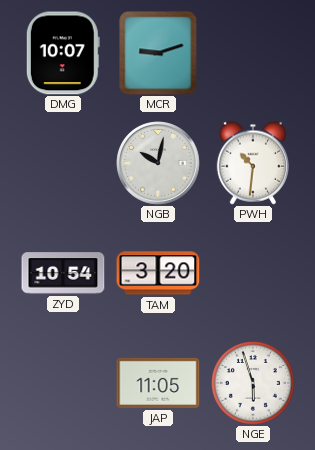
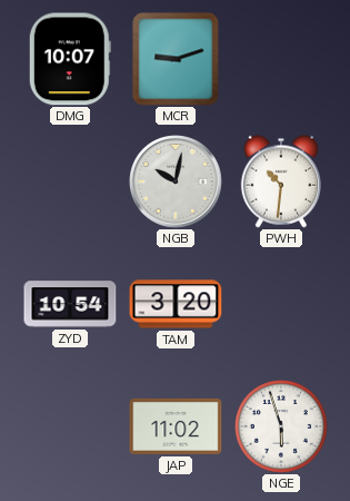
JAP: 11:05 -> 11:02 (176, 426)
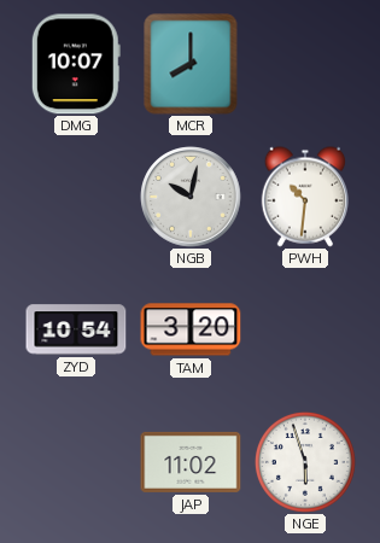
MCR: 9:12 -> 8:00 (191, 64)
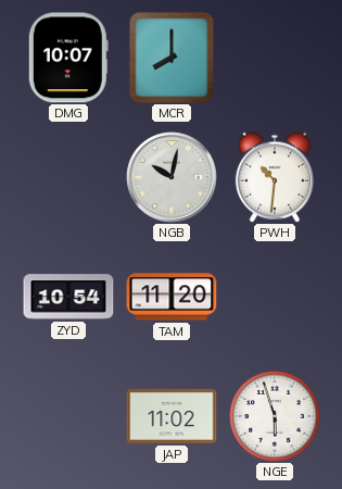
TAM: 3:20 -> 11:20 (172, 297)
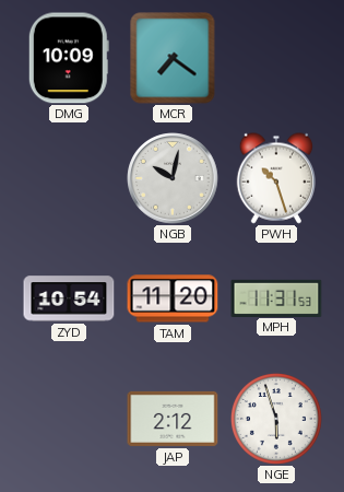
DMG: 10:07 -> 10:09 (69, 58)
MCR: 8:00 -> 7:21 (173, 58)
PWH: 10:31 -> 10:27 (275, 178)
MPH: none -> 11:31 (276, 297)
JAP: 11:02 -> 2:12 (173, 419)
